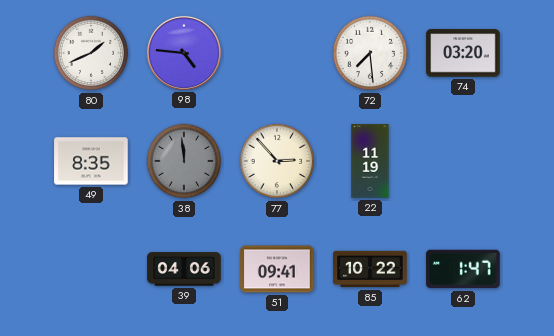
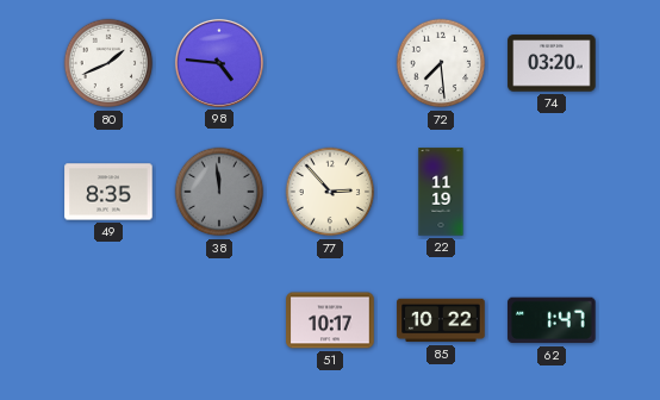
39: 04:06 -> none (184, 269)
51: 09:41 -> 10:17 (330, 320)
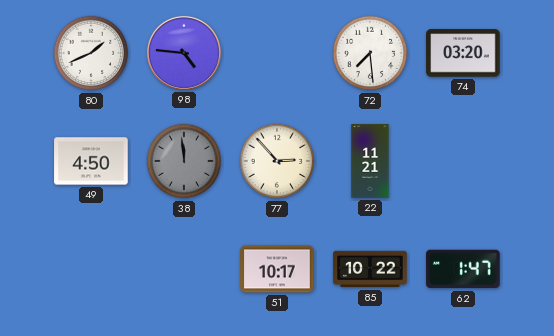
49: 8:35 -> 4:50 (91, 161)
22: 11:19 -> 11:21 (370, 161)
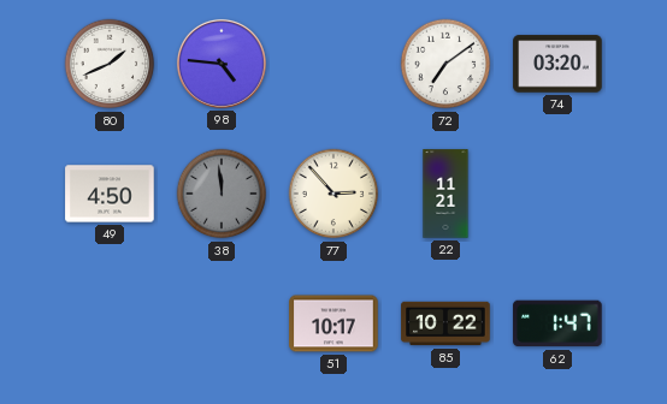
72: 7:29 -> 7:09 (445, 64)
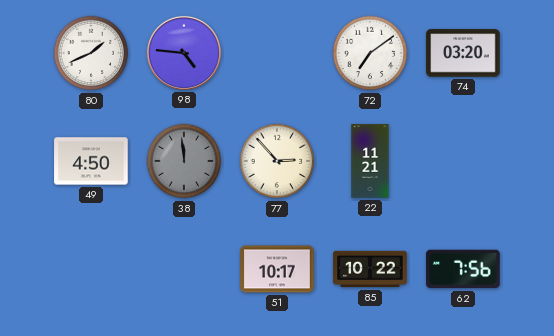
62: 1:47 -> 7:56 (463, 269)
